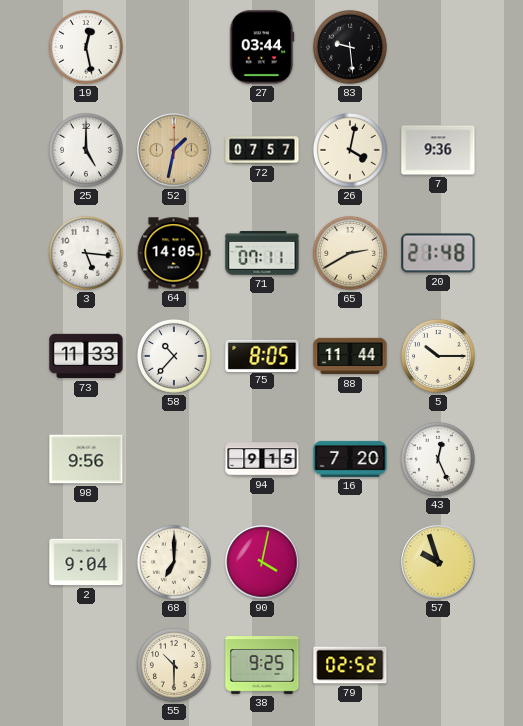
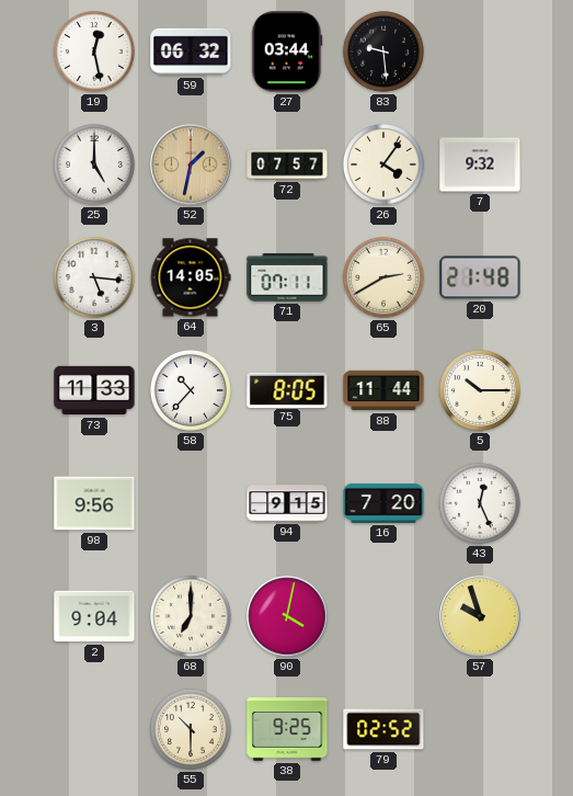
59: none -> 06:32 (191, 52)
26: 4:02 -> 4:06 (383, 164)
7: 9:36 -> 9:32 (480, 164)
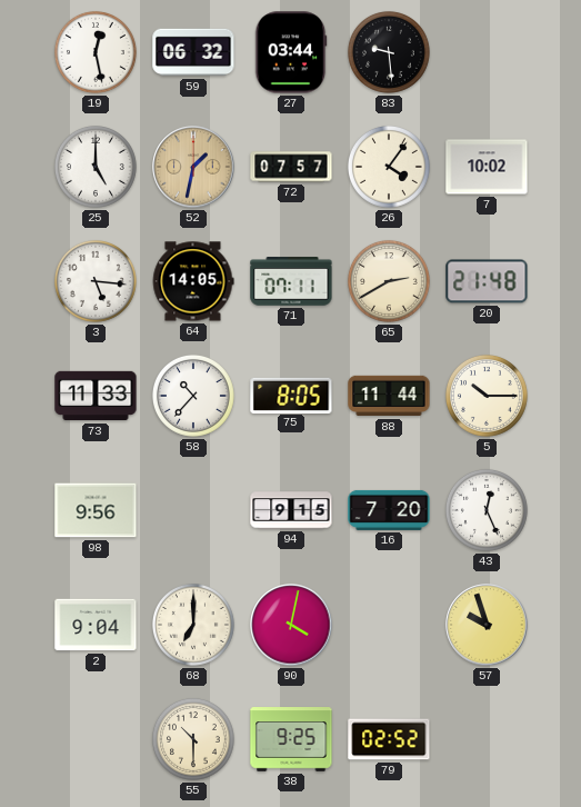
7: 9:32 -> 10:02 (487, 167)
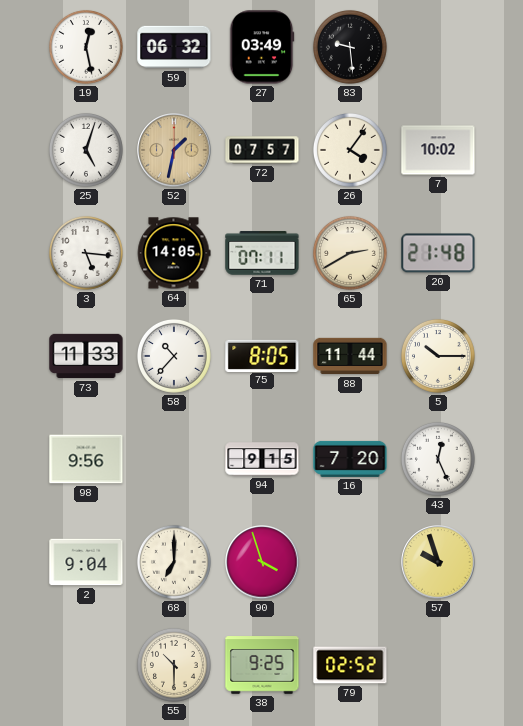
27: 03:44 -> 03:49 (262, 47)
25: 5:00 -> 5:03 (86, 150)
90: 4:02 -> 3:57 (262, 562)
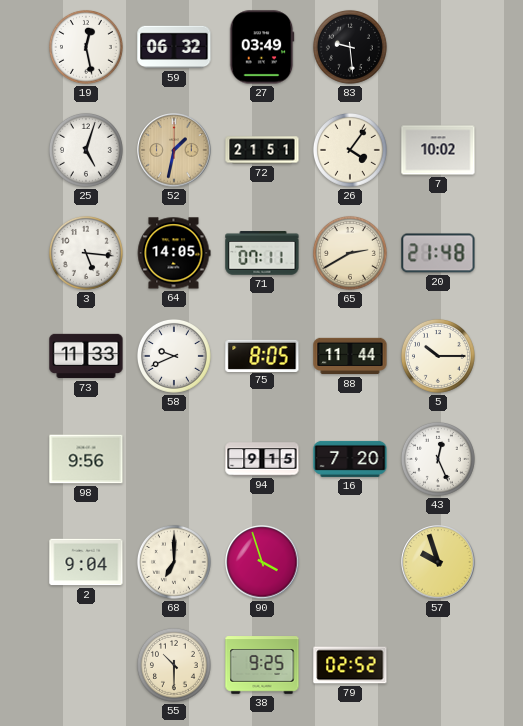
72: 07:57 -> 21:51 (262, 150)
58: 10:37 -> 9:41 (174, 356)
